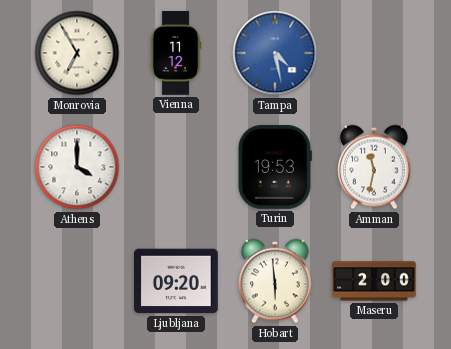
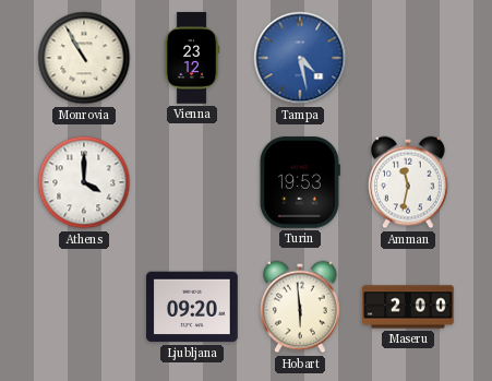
Monrovia: 6:55 -> 10:55 (84, 58)
Vienna: 11:12 -> 23:12 (192, 58)
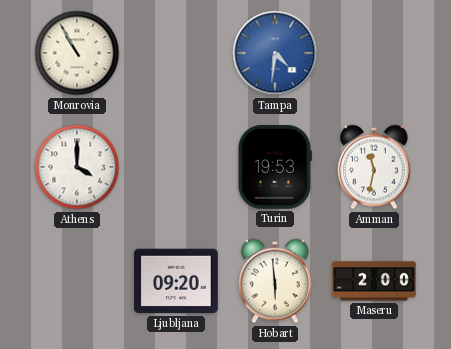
Vienna: 23:12 -> none (192, 58)
Tampa: 4:28 -> 4:31 (275, 53)
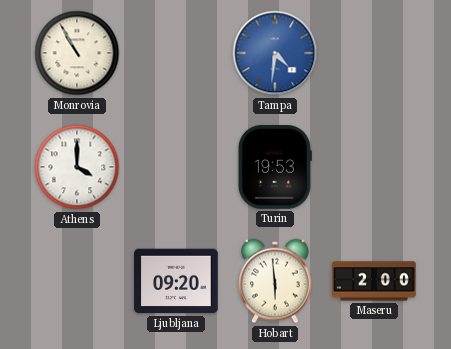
Amman: 11:32 -> none (375, 167)
